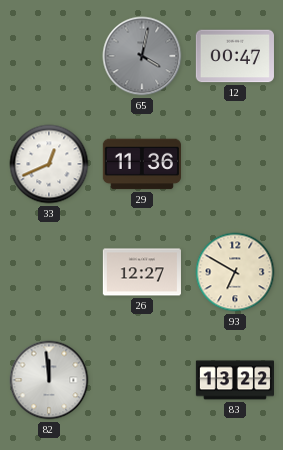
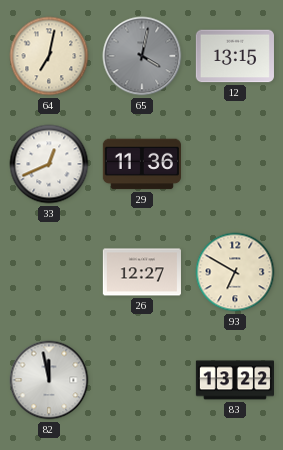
64: none -> 7:02 (49, 56)
12: 00:47 -> 13:15 (235, 56)
82: 11:59 -> 11:58 (49, 380)
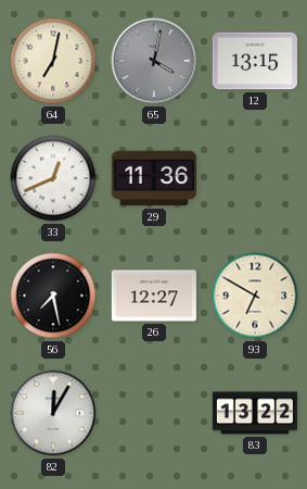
56: none -> 7:28 (53, 296)
82: 11:58 -> 12:05 (53, 413)
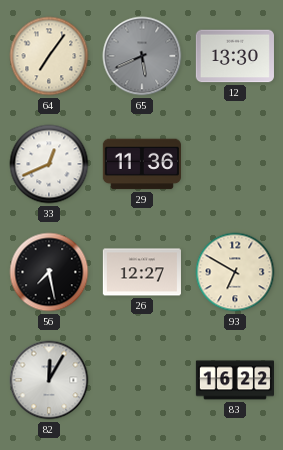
64: 7:02 -> 7:06 (49, 56)
65: 4:02 -> 5:41 (142, 56)
12: 13:15 -> 13:30 (235, 56)
83: 13:22 -> 16:22 (234, 380)
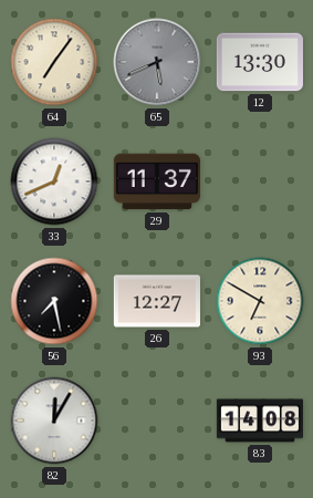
29: 11:36 -> 11:37 (157, 181)
83: 16:22 -> 14:08 (259, 421)
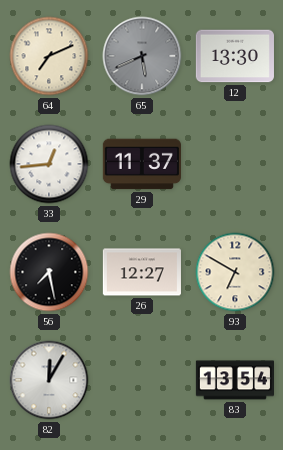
64: 7:06 -> 7:11 (49, 56)
33: 12:41 -> 12:44 (49, 164)
83: 14:08 -> 13:54 (234, 380)
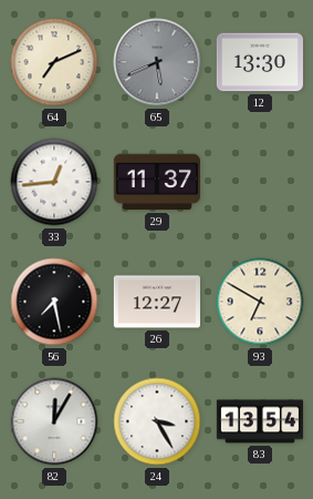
24: none -> 3:25 (157, 421)
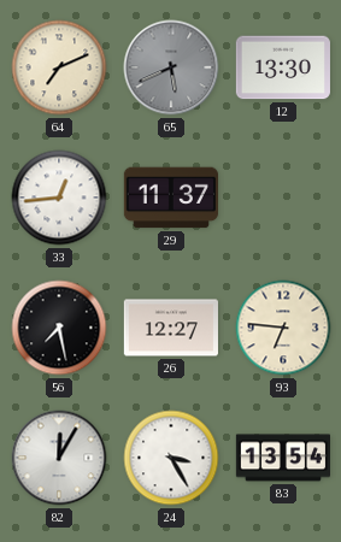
93: 6:50 -> 6:46 (283, 328)
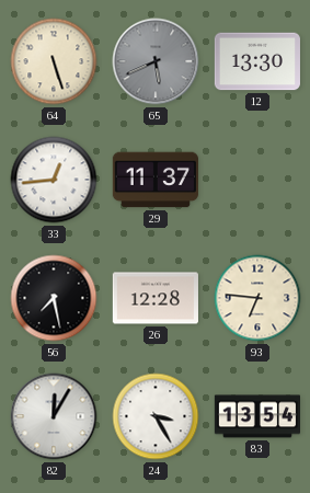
64: 7:11 -> 5:27 (54, 61)
26: 12:27 -> 12:28 (156, 298)
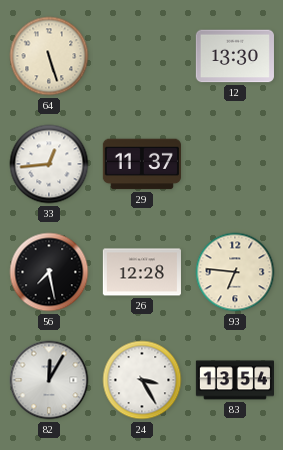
65: 5:41 -> none (156, 61)
